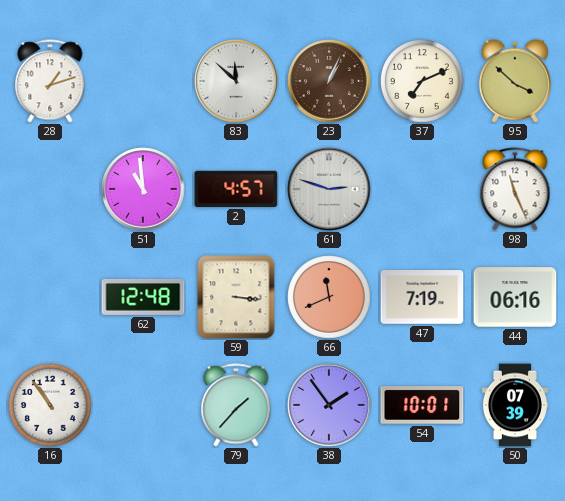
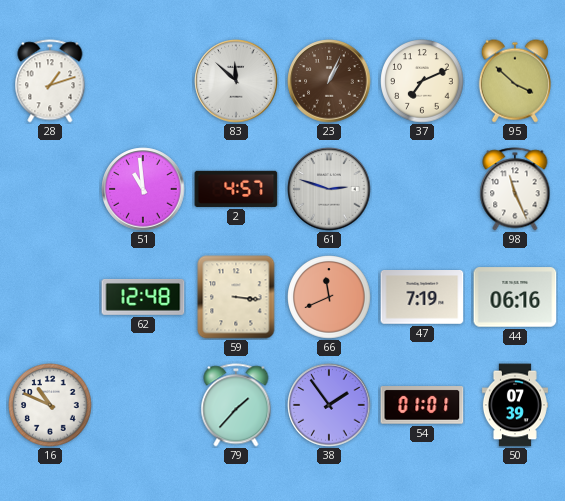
16: 10:54 -> 10:49 (50, 405)
54: 10:01 -> 01:01 (422, 405)
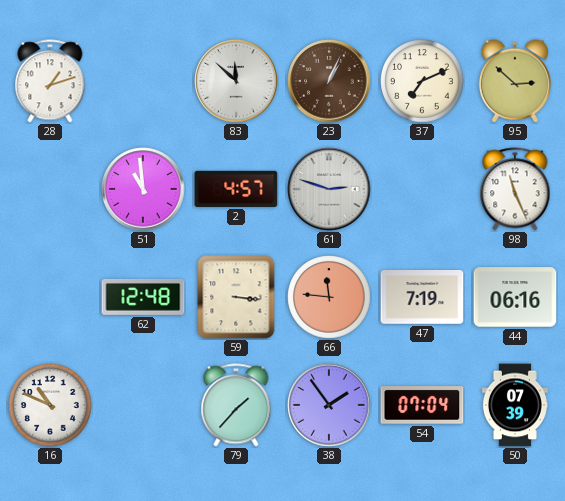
95: 3:52 -> 2:52 (515, 81)
66: 11:41 -> 11:46 (329, 297)
54: 01:01 -> 07:04 (422, 405)
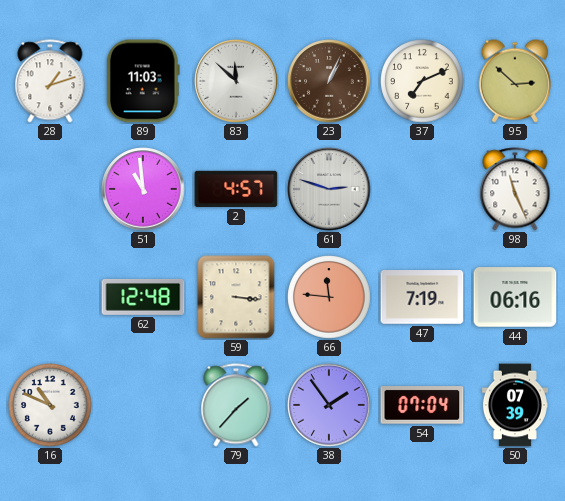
89: none -> 11:03 (143, 81)
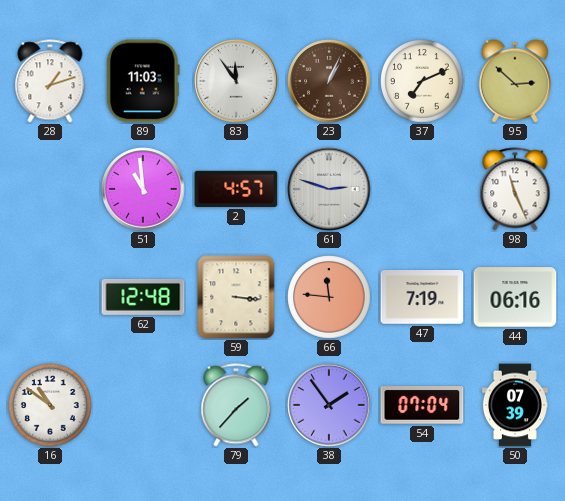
83: 11:52 -> 11:54 (236, 81)
16: 10:49 -> 10:51 (50, 405)
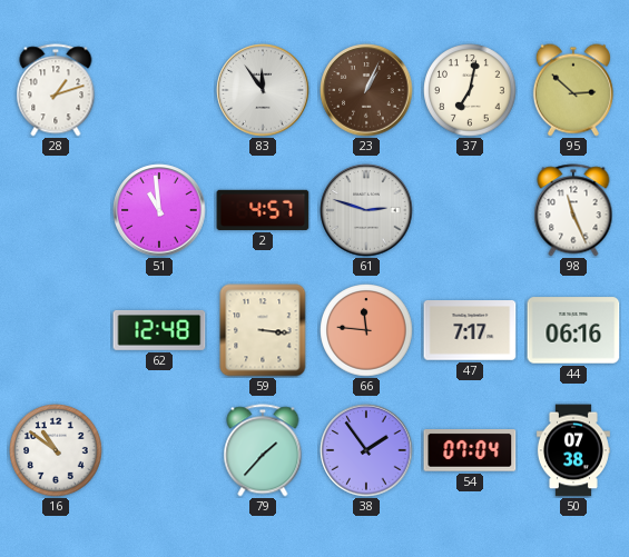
89: 11:03 -> none (143, 81)
37: 7:11 -> 7:02 (470, 90)
47: 7:19 -> 7:17 (470, 330)
50: 07:39 -> 07:38 (573, 450)
